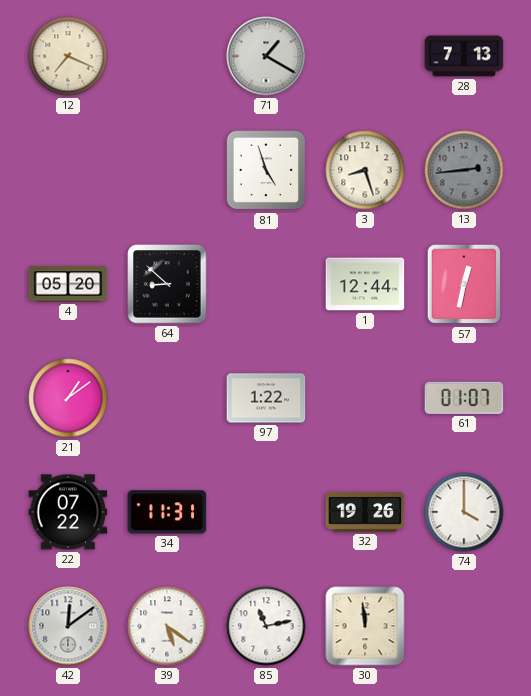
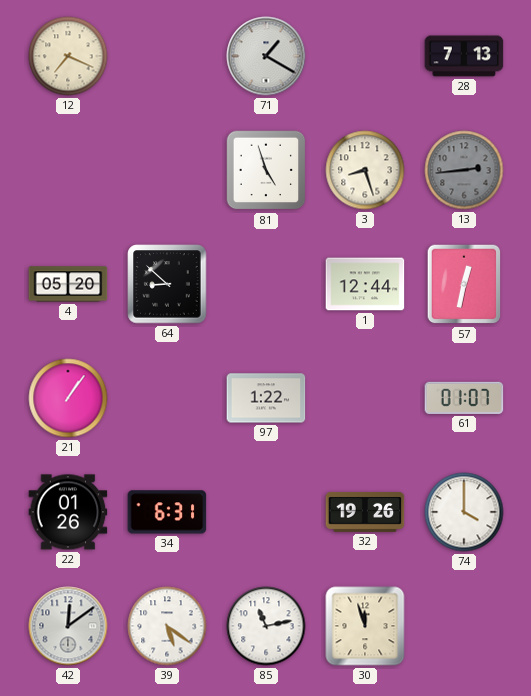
21: 1:09 -> 1:06 (68, 398)
22: 07:22 -> 01:26 (68, 512)
34: 11:31 -> 6:31 (167, 512)
30: 11:59 -> 11:57 (365, 626)
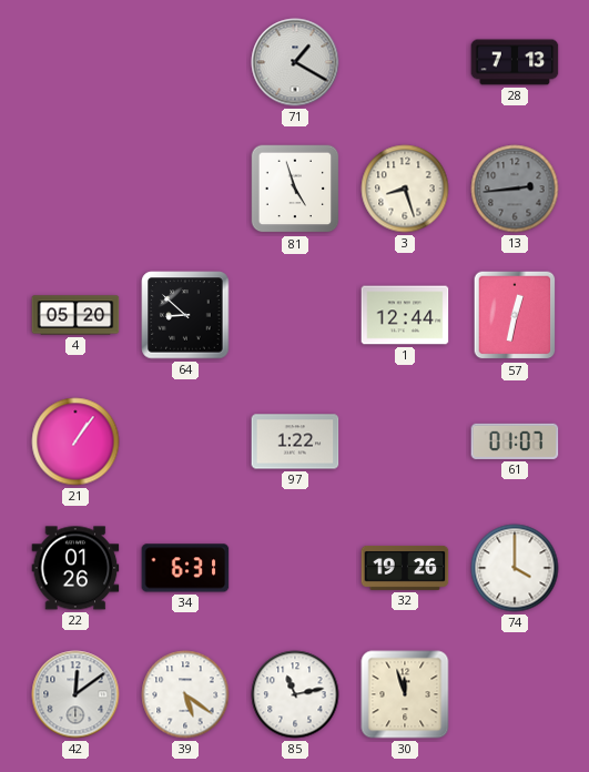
12: 7:19 -> none (68, 56)
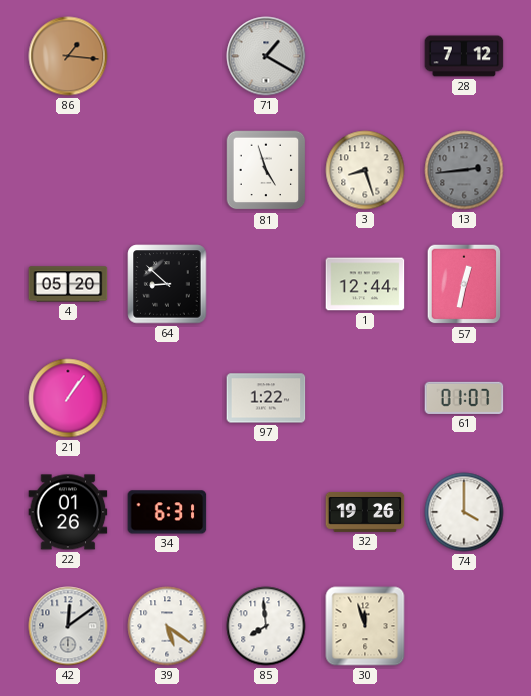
86: none -> 1:16 (68, 56)
28: 7:13 -> 7:12 (464, 56)
85: 11:13 -> 7:59 (266, 626)
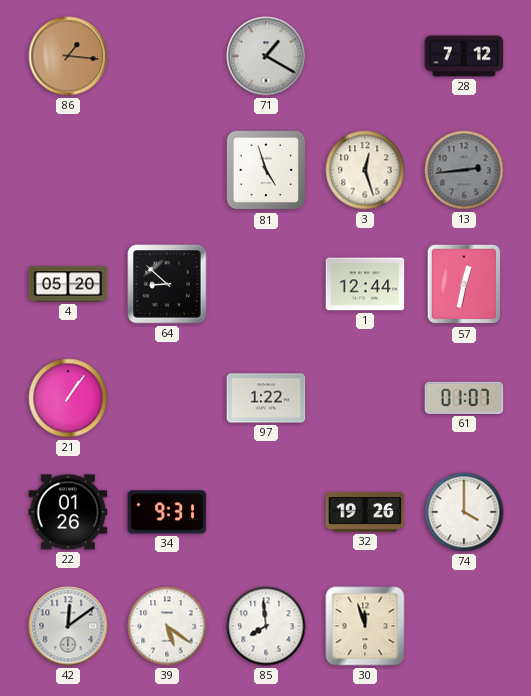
3: 8:27 -> 12:27 (365, 170)
34: 6:31 -> 9:31 (167, 512)
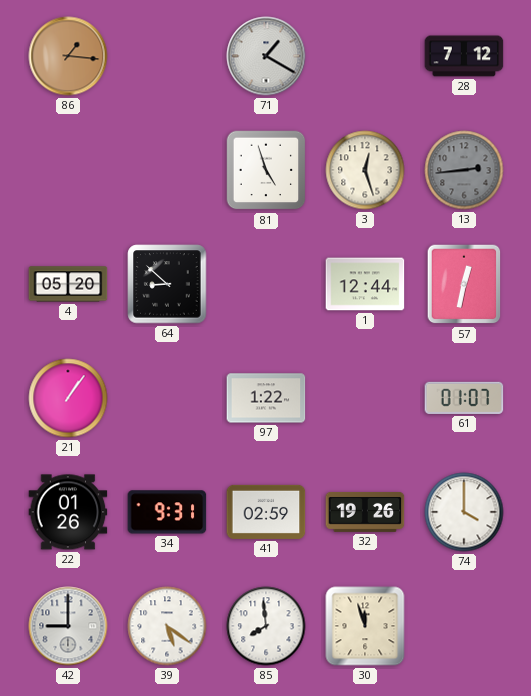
41: none -> 02:59 (266, 512)
42: 12:09 -> 9:00 (68, 626)
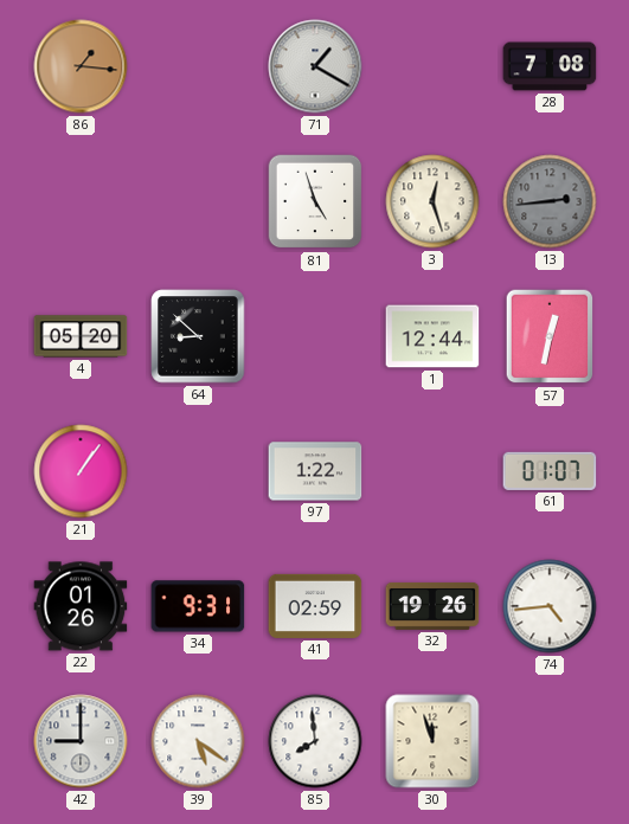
28: 7:12 -> 7:08 (550, 66)
74: 4:00 -> 4:44 (550, 606)
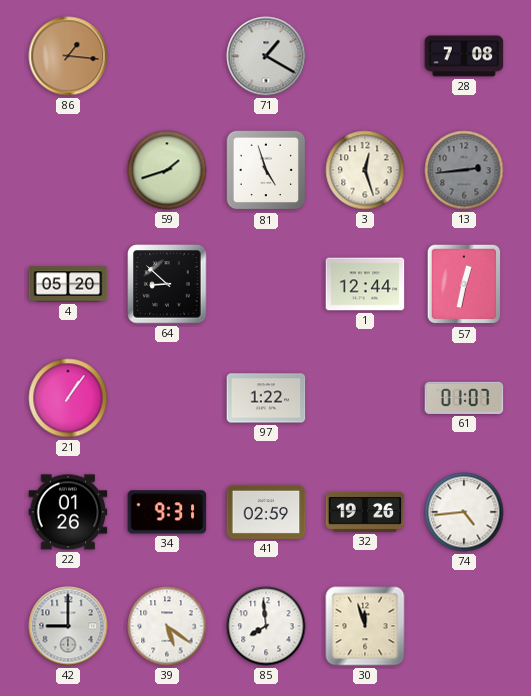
59: none -> 1:42 (167, 170)
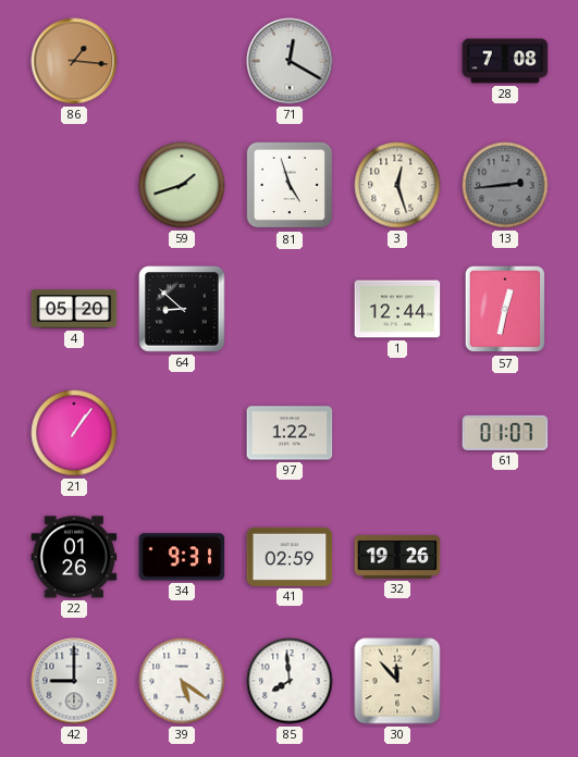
71: 1:20 -> 12:20 (290, 61)
74: 4:44 -> none (464, 512)
30: 11:57 -> 11:53 (397, 681)
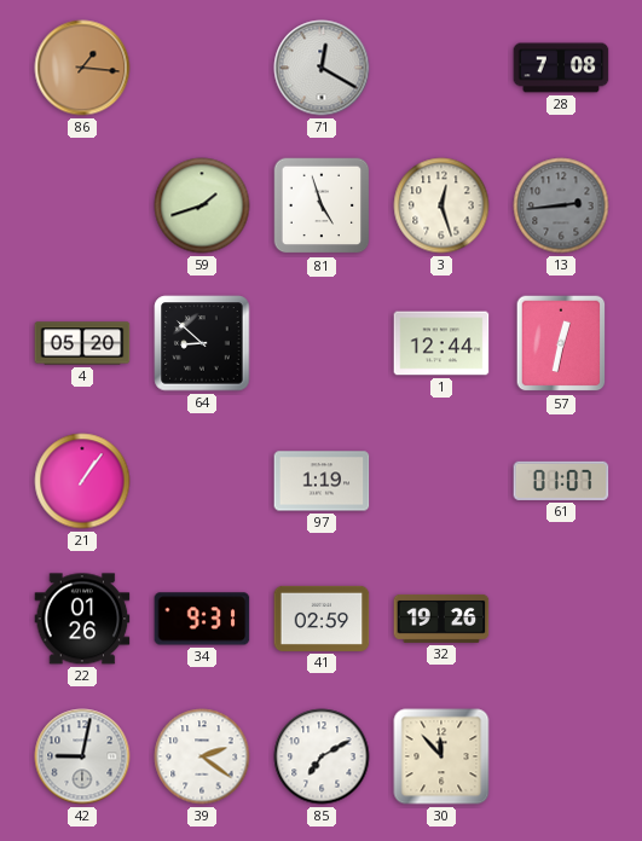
97: 1:22 -> 1:19 (322, 481)
42: 9:00 -> 9:02 (82, 756)
39: 5:21 -> 2:21 (202, 756)
85: 7:59 -> 7:10 (322, 756)
